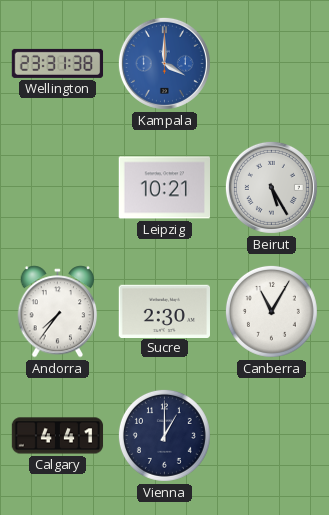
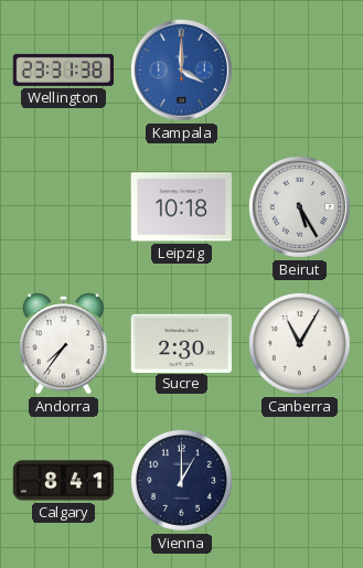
Leipzig: 10:21 -> 10:18 (181, 207)
Calgary: 4:41 -> 8:41 (64, 481)
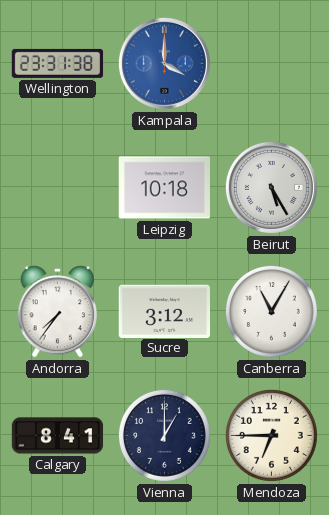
Sucre: 2:30 -> 3:12 (164, 311)
Mendoza: none -> 6:45 (271, 435)
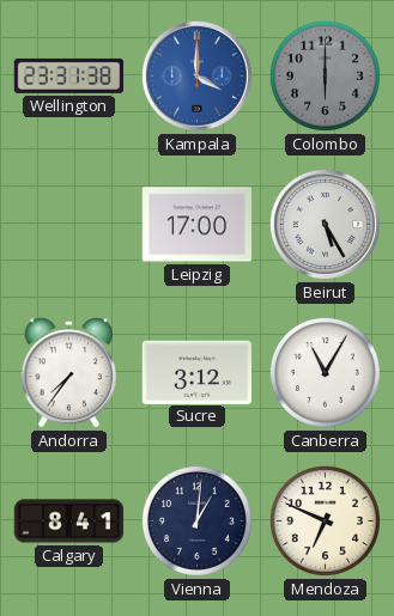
Colombo: none -> 6:00 (325, 75)
Leipzig: 10:18 -> 17:00 (196, 225)
Vienna: 1:00 -> 1:01 (196, 520)
Mendoza: 6:45 -> 6:49 (325, 520)
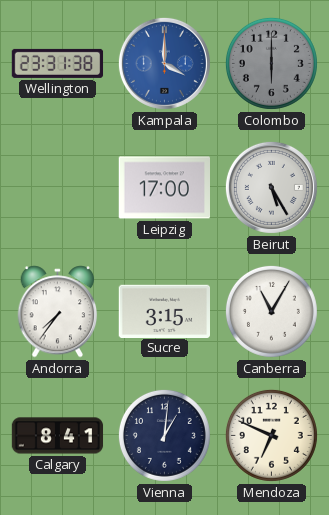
Sucre: 3:12 -> 3:15 (164, 311)
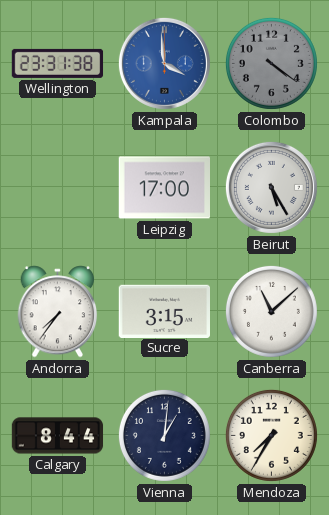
Kampala: 4:00 -> 3:59 (164, 63)
Colombo: 6:00 -> 4:21 (271, 63)
Canberra: 11:05 -> 11:08 (271, 311)
Calgary: 8:41 -> 8:44 (58, 436)
Mendoza: 6:49 -> 7:35 (271, 435)
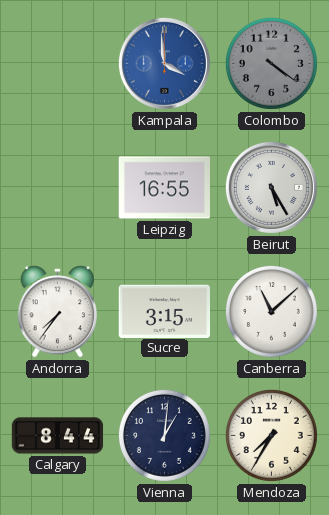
Wellington: 23:31 -> none (58, 63)
Leipzig: 17:00 -> 16:55 (164, 188)
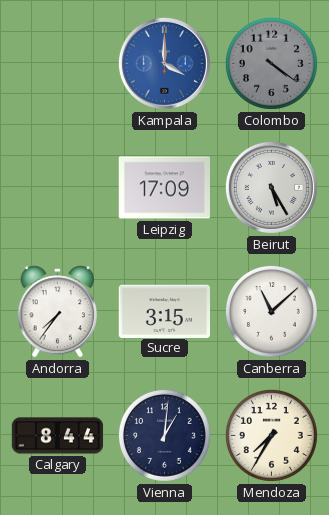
Kampala: 3:59 -> 4:00 (164, 63)
Leipzig: 16:55 -> 17:09 (164, 188)
